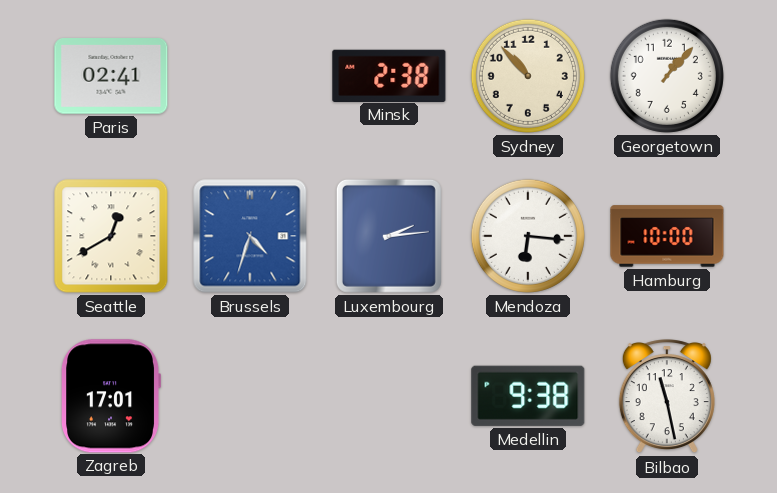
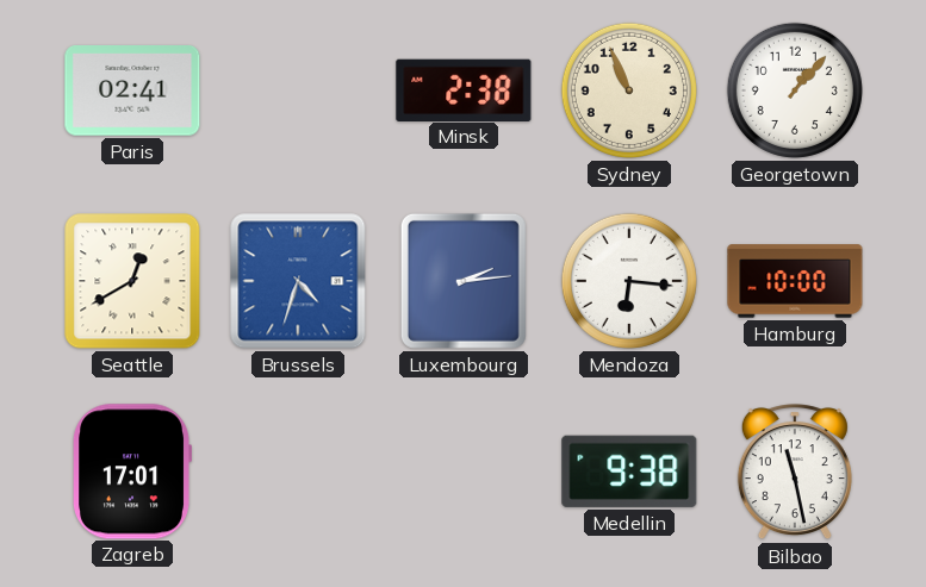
Sydney: 10:53 -> 10:56 (629, 90)
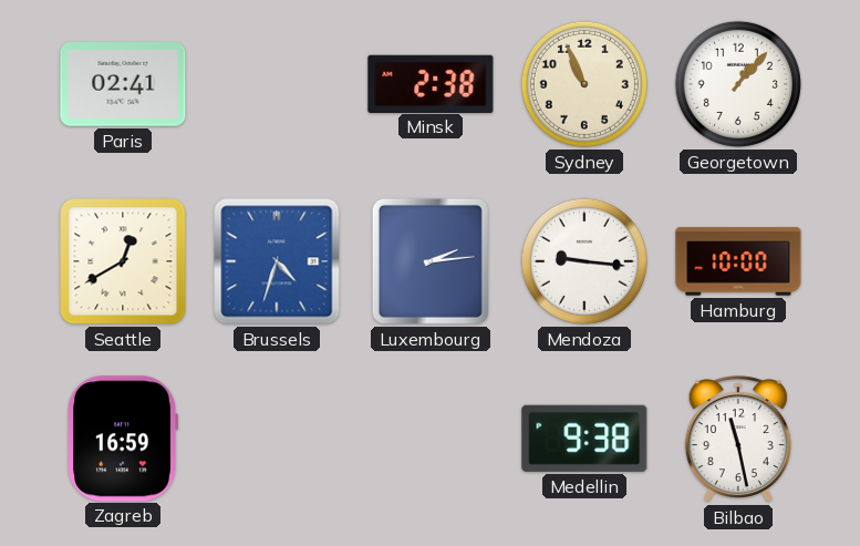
Mendoza: 6:16 -> 9:16 (584, 261)
Zagreb: 17:01 -> 16:59 (123, 439)
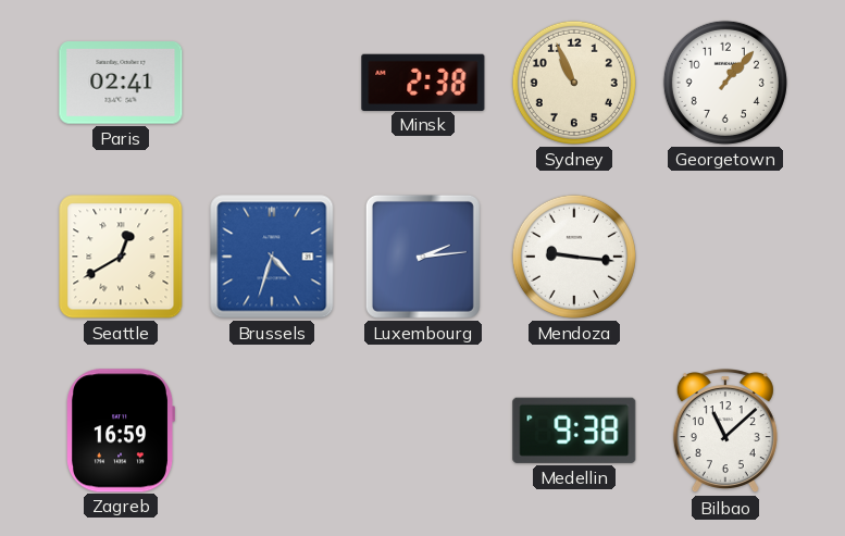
Hamburg: 10:00 -> none (738, 261)
Bilbao: 11:28 -> 11:08 (725, 432)
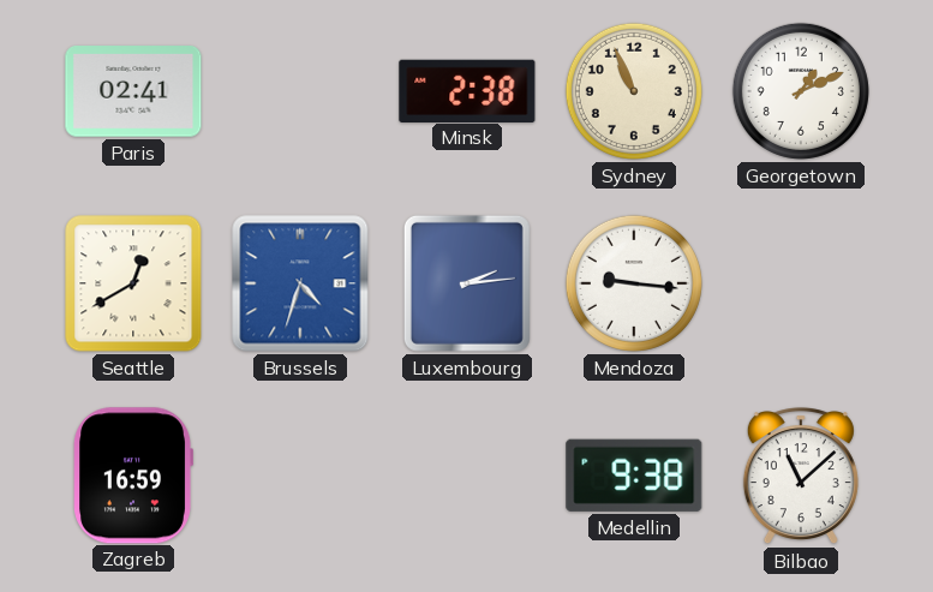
Georgetown: 1:07 -> 1:11 (801, 91)
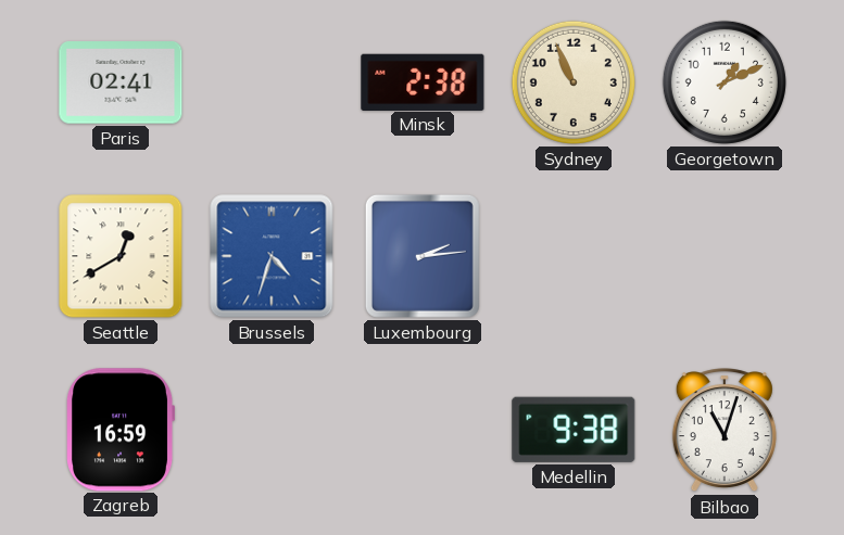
Mendoza: 9:16 -> none (634, 283)
Bilbao: 11:08 -> 11:03 (725, 431)
